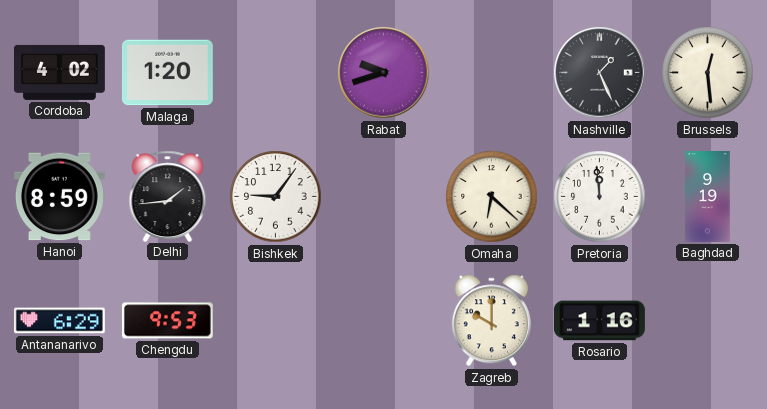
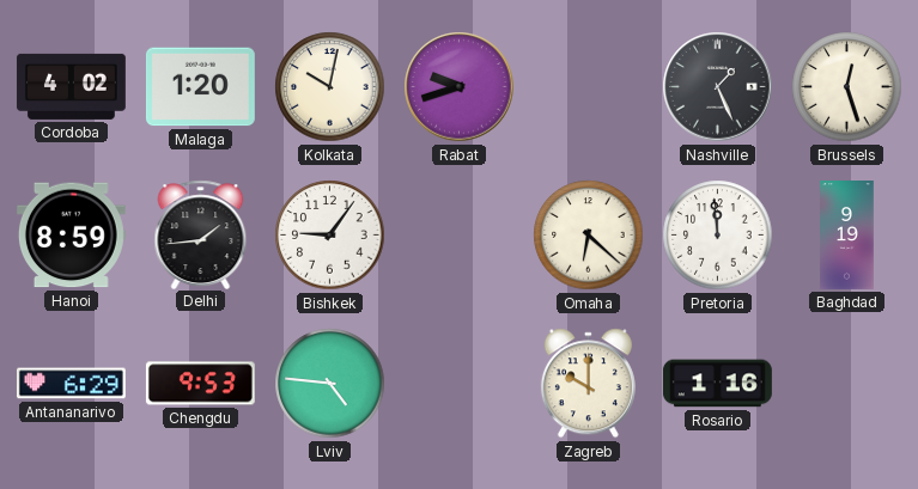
Kolkata: none -> 10:02 (330, 87)
Brussels: 12:29 -> 12:27 (847, 87)
Lviv: none -> 4:46 (330, 384)
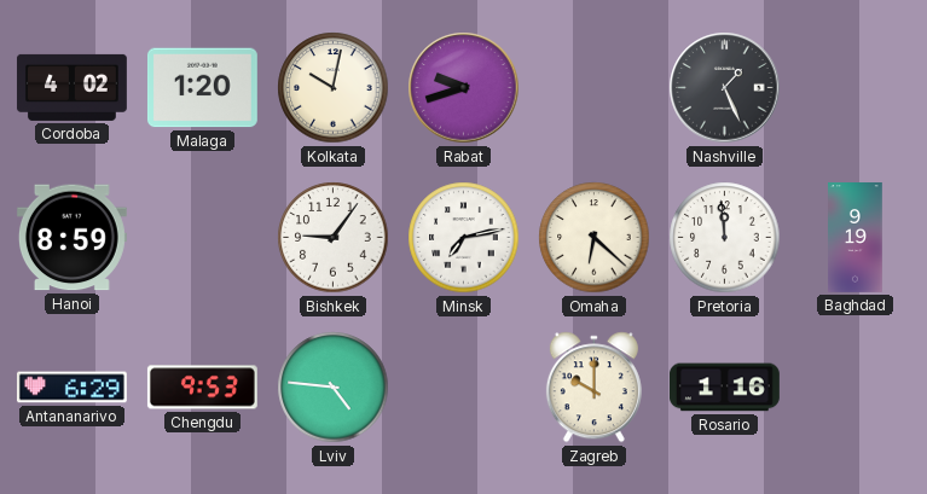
Brussels: 12:27 -> none (847, 87)
Delhi: 1:44 -> none (201, 234)
Minsk: none -> 7:13 (464, 238)
